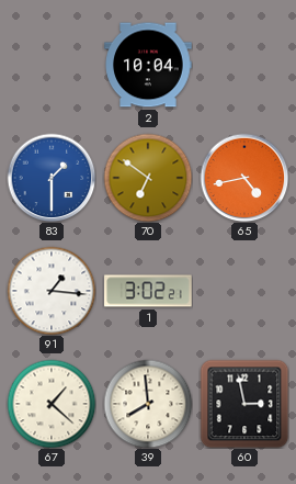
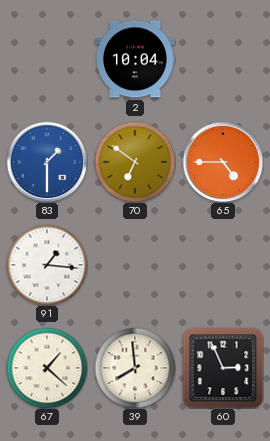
65: 4:43 -> 4:45 (223, 162)
1: 3:02 -> none (148, 291)
60: 2:58 -> 2:56 (223, 368)
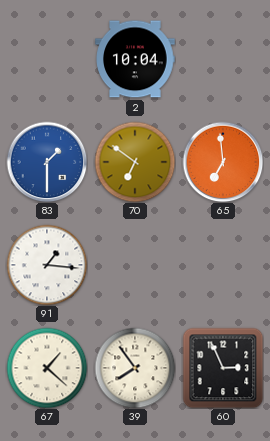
65: 4:45 -> 6:59 (223, 162)
39: 7:59 -> 7:54 (135, 368)
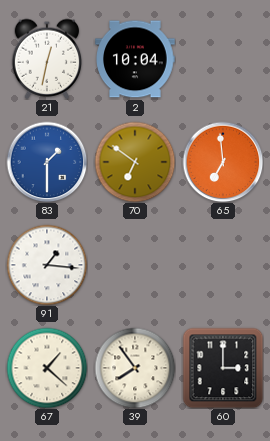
21: none -> 12:32 (47, 59)
60: 2:56 -> 3:00 (223, 368)
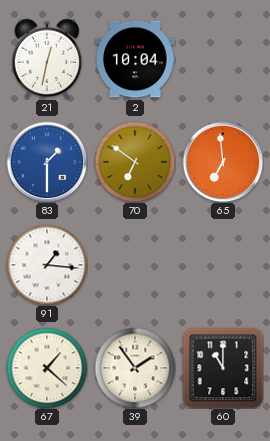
39: 7:54 -> 1:54 (135, 368)
60: 3:00 -> 11:00 (223, 368)
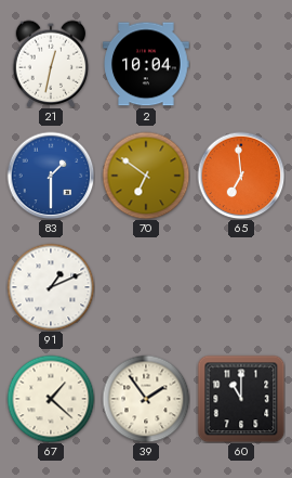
91: 1:16 -> 1:11 (51, 287)
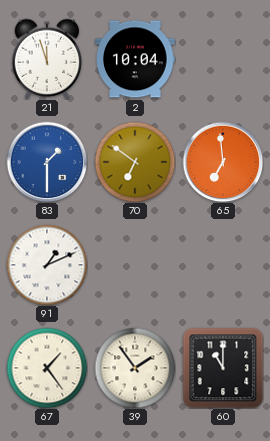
21: 12:32 -> 11:57 (47, 59)
67: 1:22 -> 1:24 (47, 368)
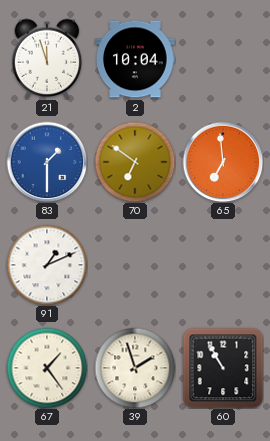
39: 1:54 -> 1:57 (135, 368)
60: 11:00 -> 10:55 (223, 368)
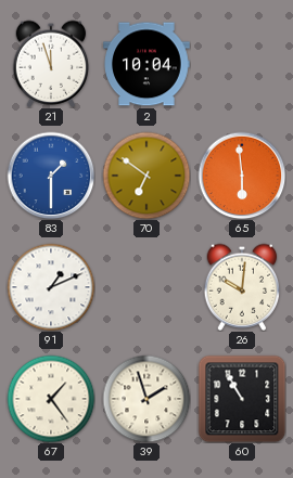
65: 6:59 -> 5:59 (242, 176)
26: none -> 10:01 (242, 287)
